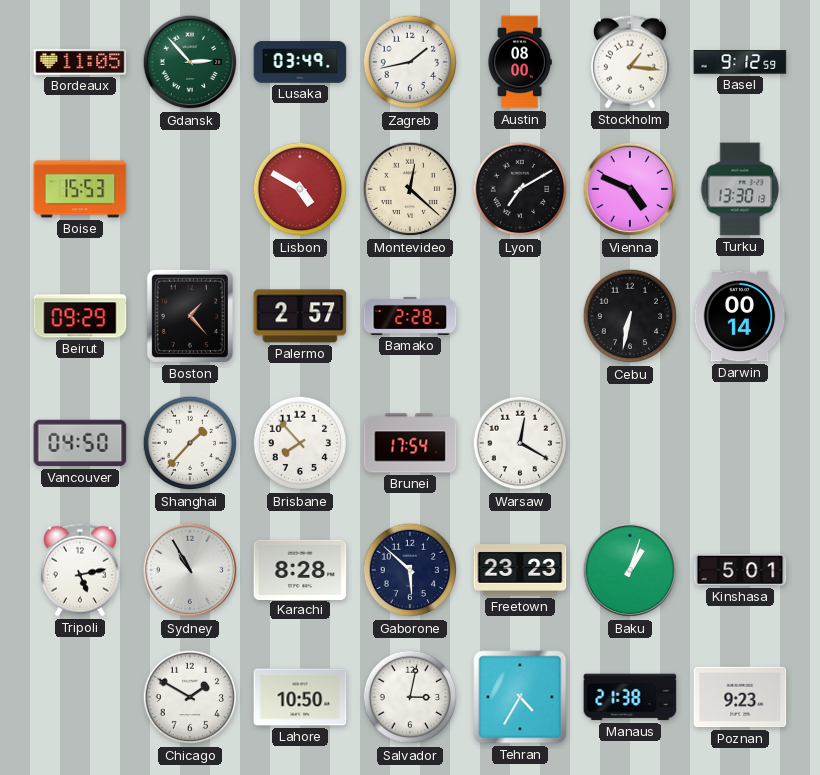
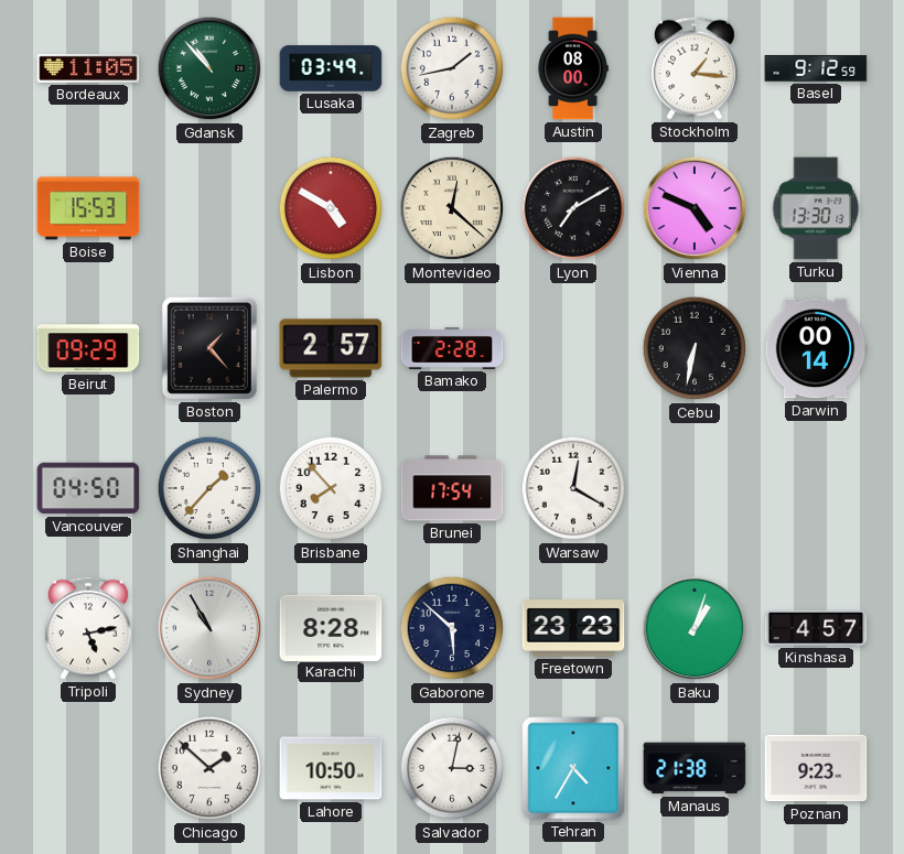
Gdansk: 2:53 -> 10:53 (209, 68)
Kinshasa: 5:01 -> 4:57 (816, 628)
Chicago: 1:50 -> 1:52 (209, 768)
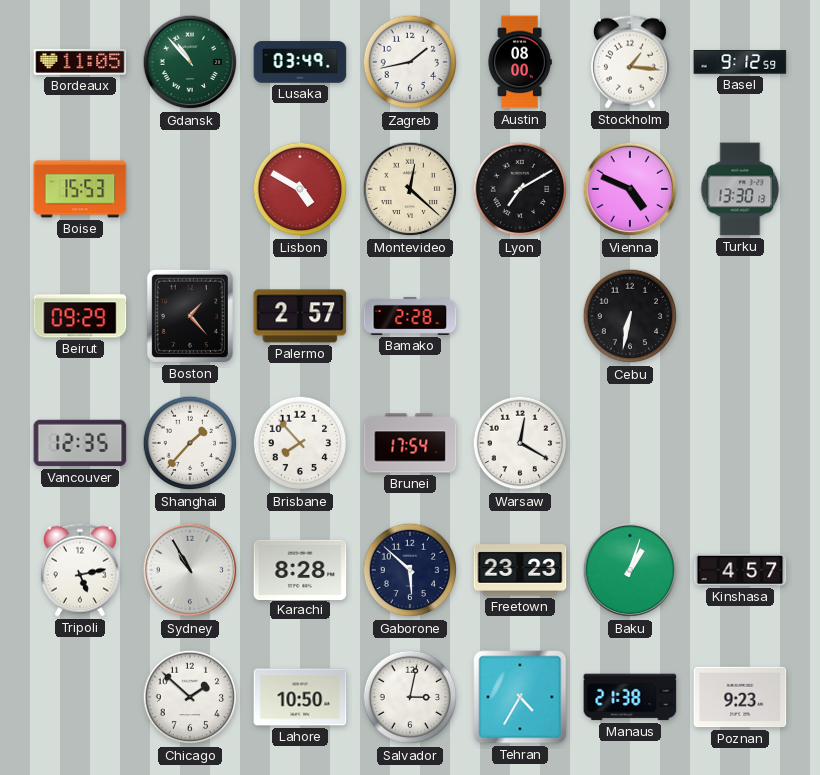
Darwin: 00:14 -> none (816, 348)
Vancouver: 04:50 -> 12:35 (80, 443)
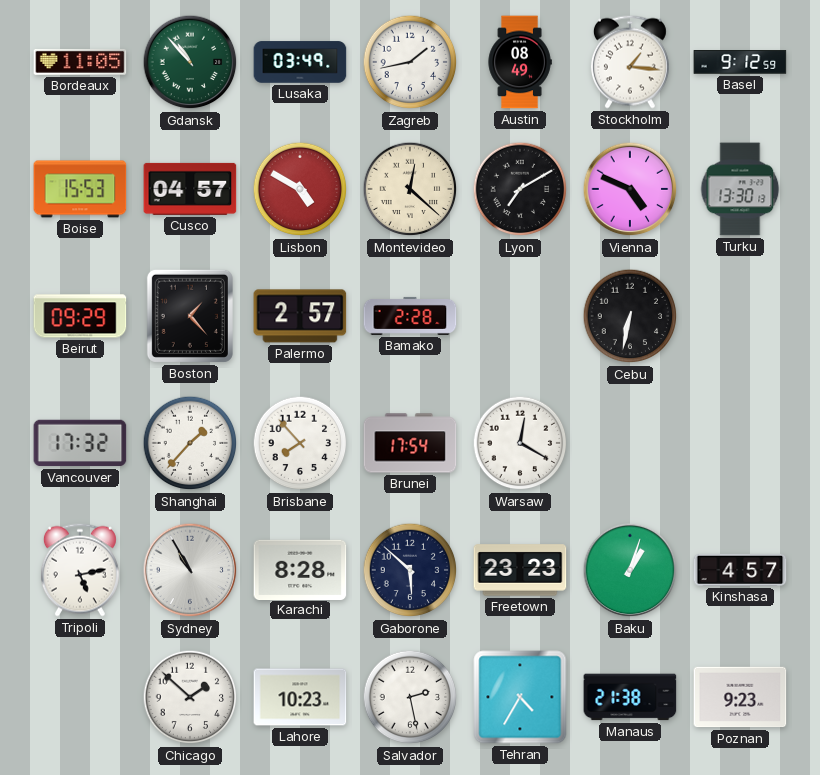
Austin: 08:00 -> 08:49 (520, 62)
Cusco: none -> 04:57 (190, 189)
Vancouver: 12:35 -> 17:32 (80, 443)
Lahore: 10:50 -> 10:23 (300, 697)
Salvador: 3:02 -> 2:28 (410, 697)
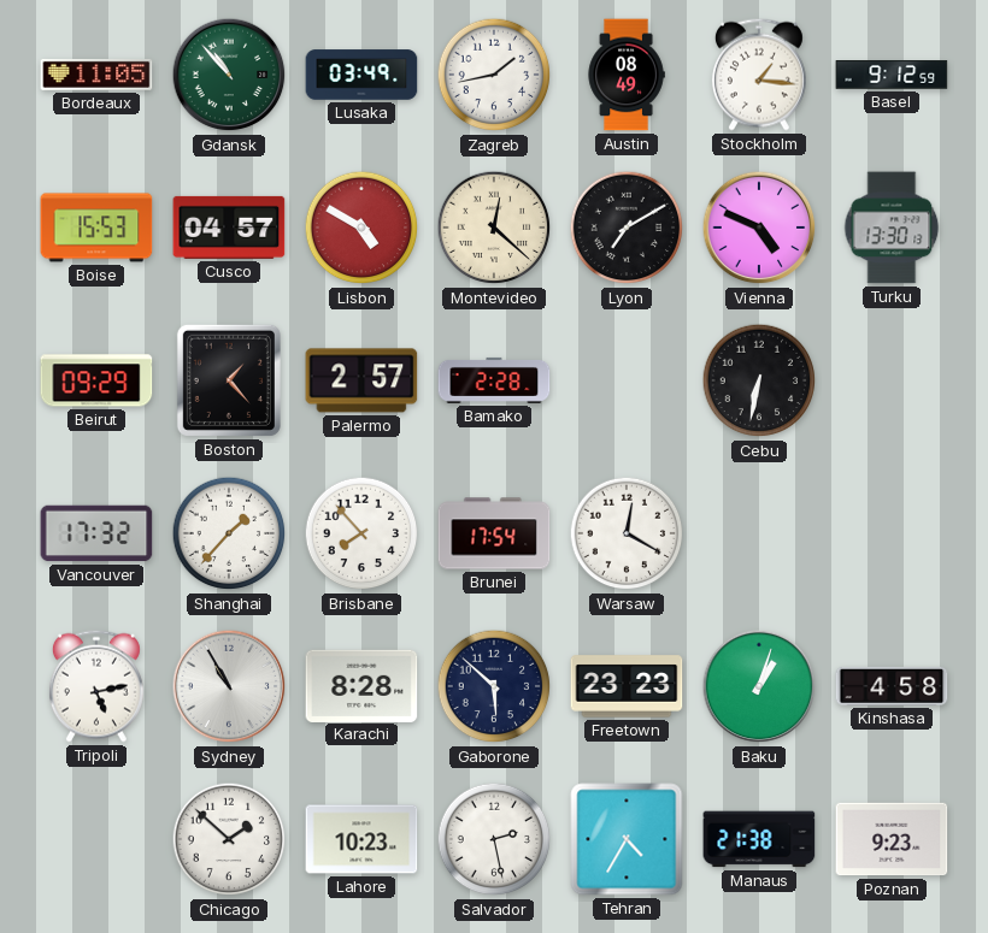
Kinshasa: 4:57 -> 4:58 (892, 686)
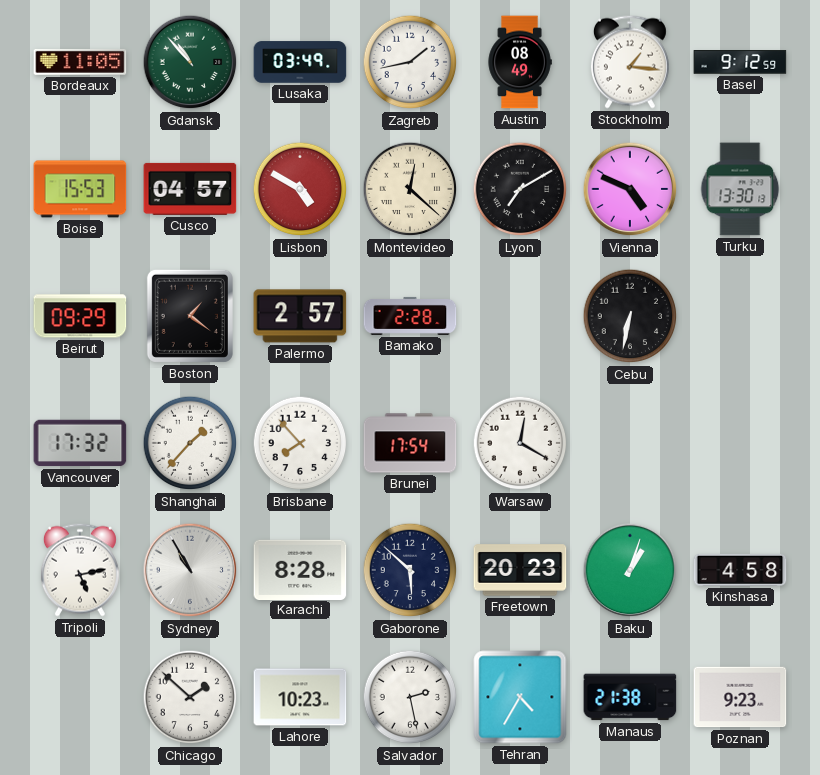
Boston: 1:23 -> 1:21 (190, 316)
Freetown: 23:23 -> 20:23 (520, 570)
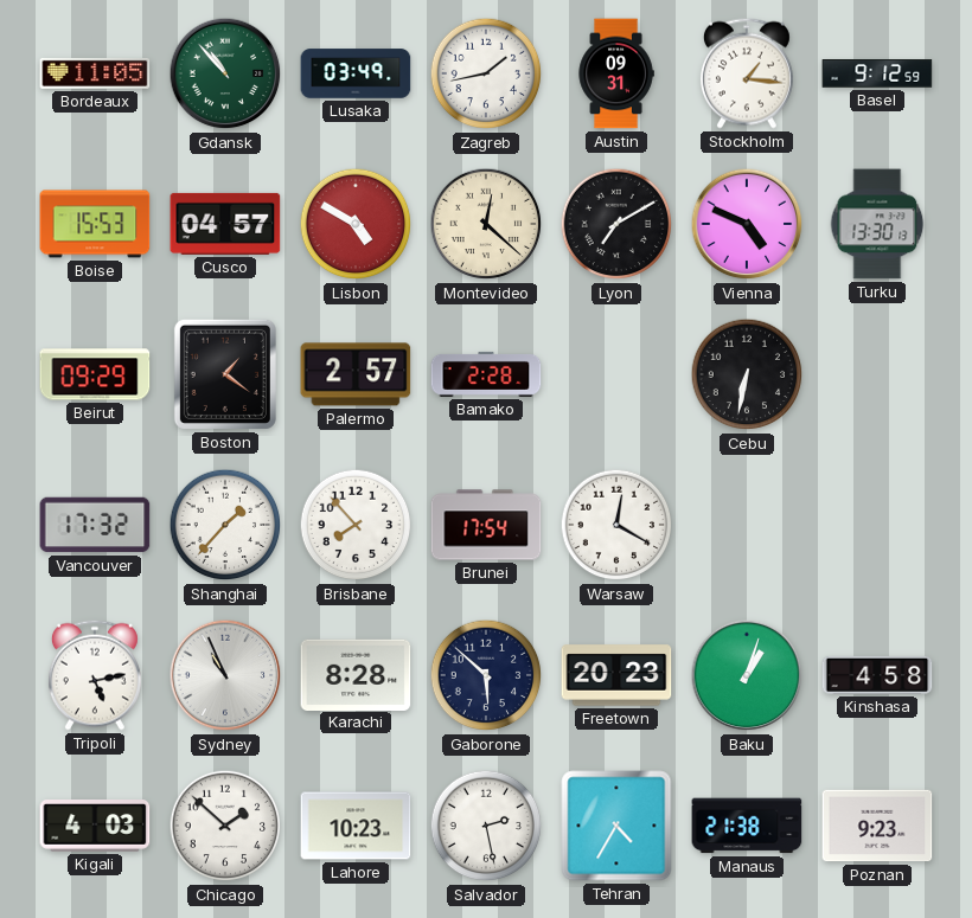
Austin: 08:49 -> 09:31 (616, 73)
Sydney: 10:55 -> 10:56 (225, 675)
Kigali: none -> 4:03 (95, 827)
